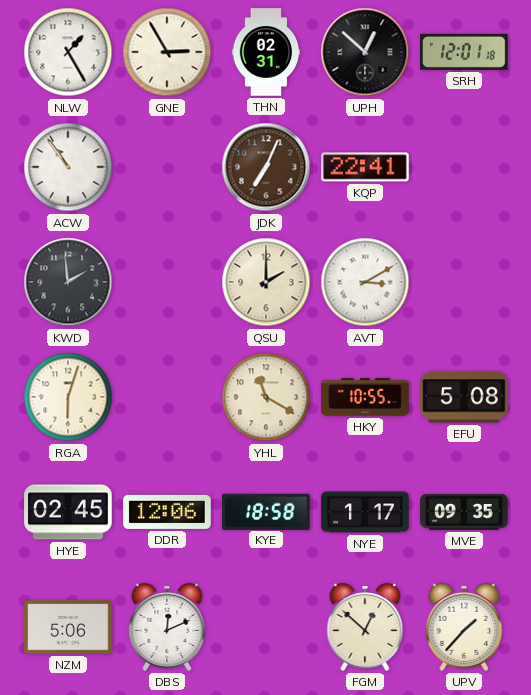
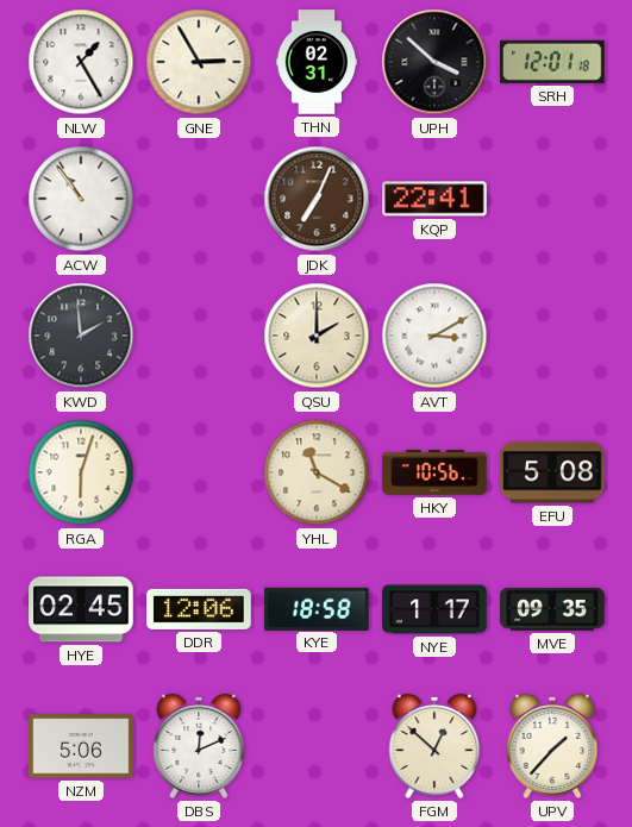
UPH: 12:52 -> 3:52 (434, 62)
HKY: 10:55 -> 10:56 (434, 474)
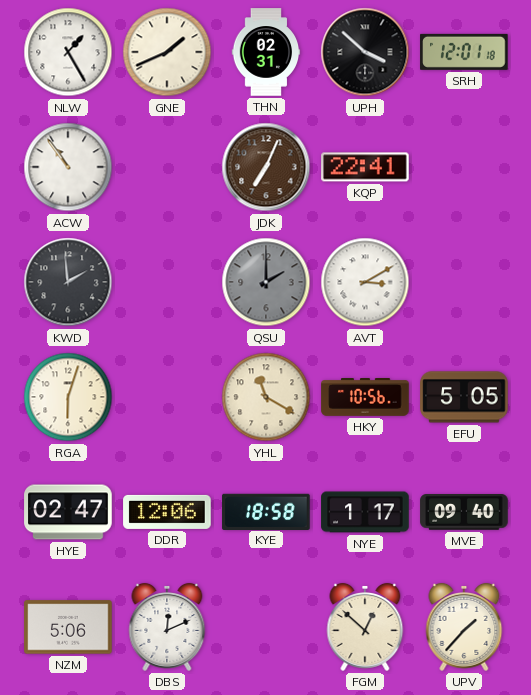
GNE: 2:55 -> 1:41 (167, 52)
QSU dial: cream -> grey (266, 282)
EFU: 5:08 -> 5:05 (464, 397)
HYE: 02:45 -> 02:47 (68, 512)
MVE: 09:35 -> 09:40 (464, 512)
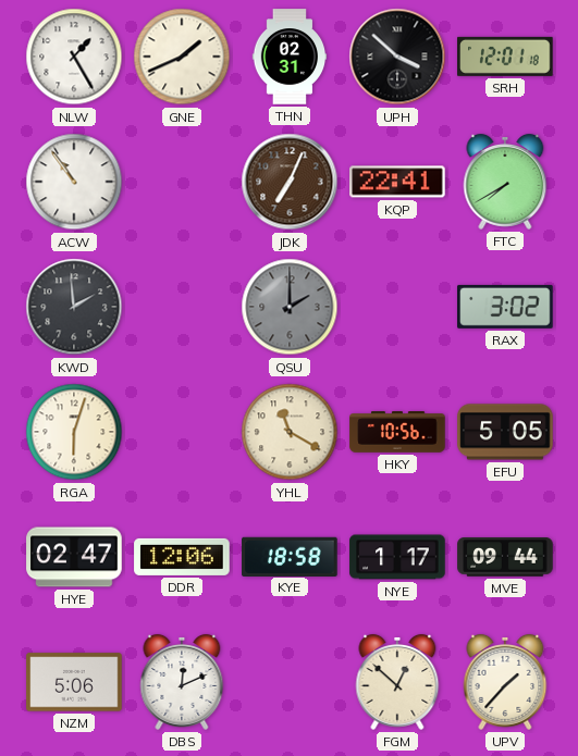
FTC: none -> 7:40 (505, 182)
AVT: 3:10 -> none (365, 282)
RAX: none -> 3:02 (505, 307)
MVE: 09:40 -> 09:44 (505, 557)
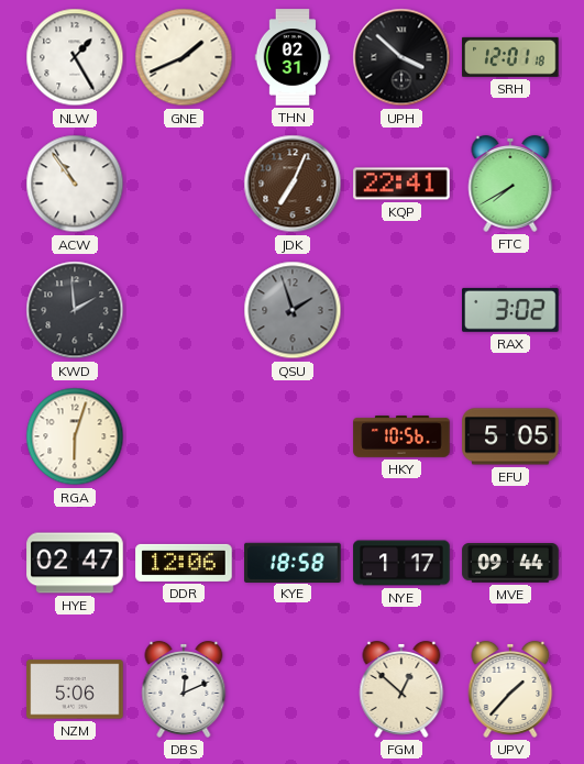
QSU: 2:00 -> 1:57 (293, 310)
YHL: 11:20 -> none (290, 432)
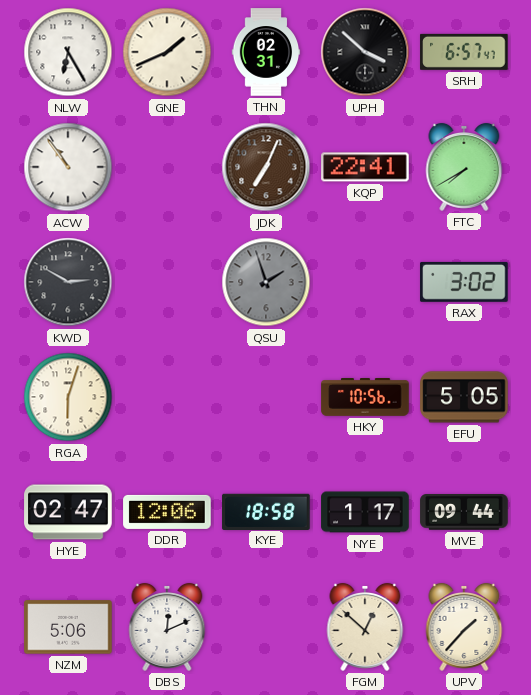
NLW: 1:25 -> 6:25 (68, 52)
SRH: 12:01 -> 6:57 (464, 52)
KWD: 1:59 -> 2:50 (68, 282)
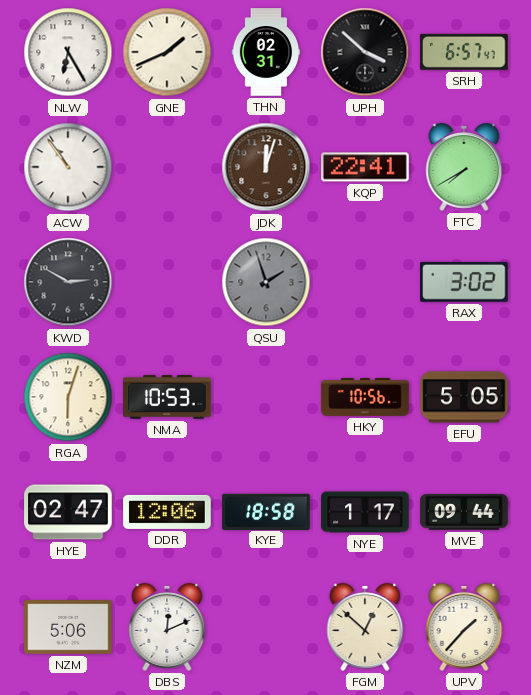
JDK: 7:04 -> 12:03 (266, 167)
NMA: none -> 10:53 (167, 397)
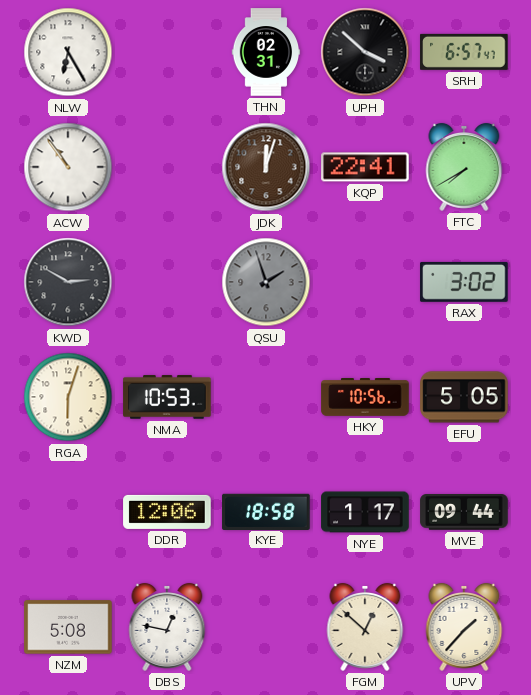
GNE: 1:41 -> none (167, 52)
HYE: 02:47 -> none (68, 512)
NZM: 5:06 -> 5:08 (68, 627)
DBS: 12:11 -> 12:47 (167, 627)
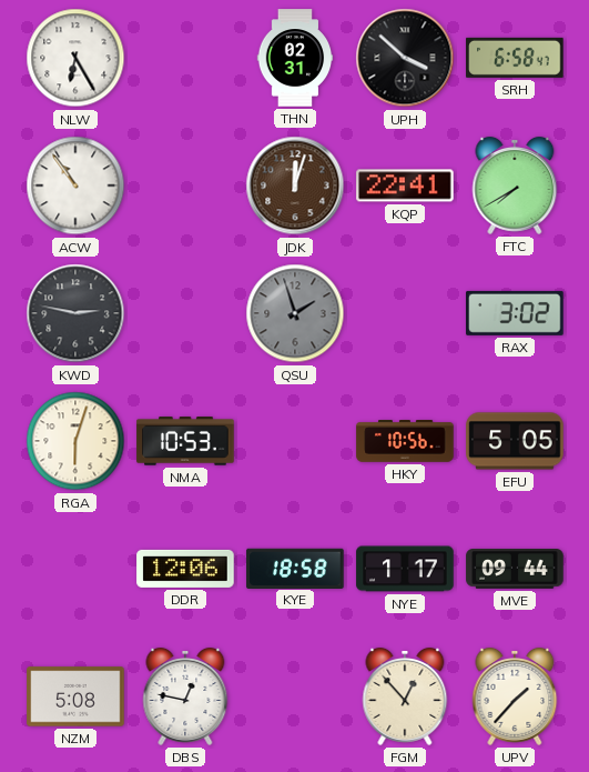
SRH: 6:57 -> 6:58 (515, 58)
KWD: 2:50 -> 2:47 (75, 313)
FGM: 12:52 -> 12:53 (405, 696)
